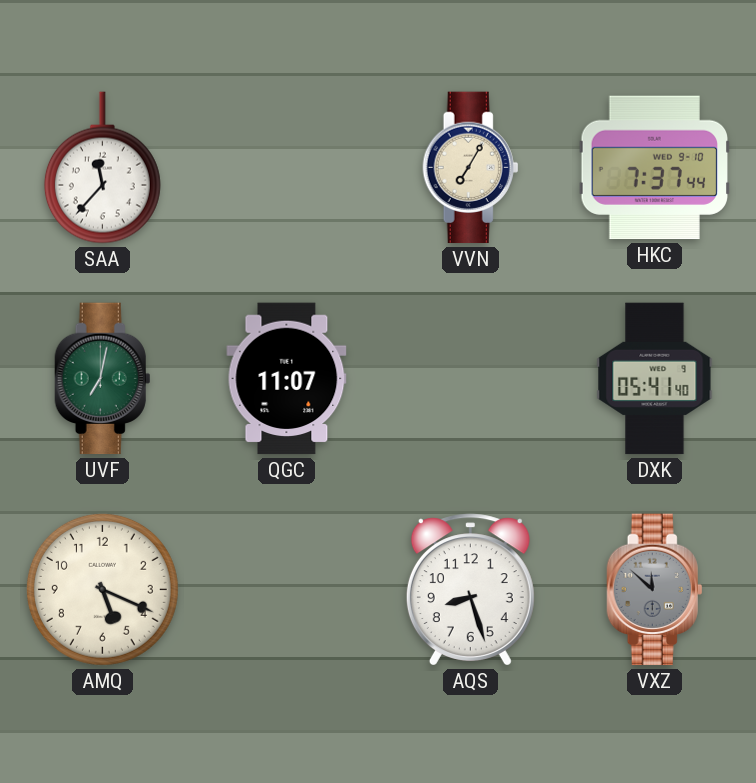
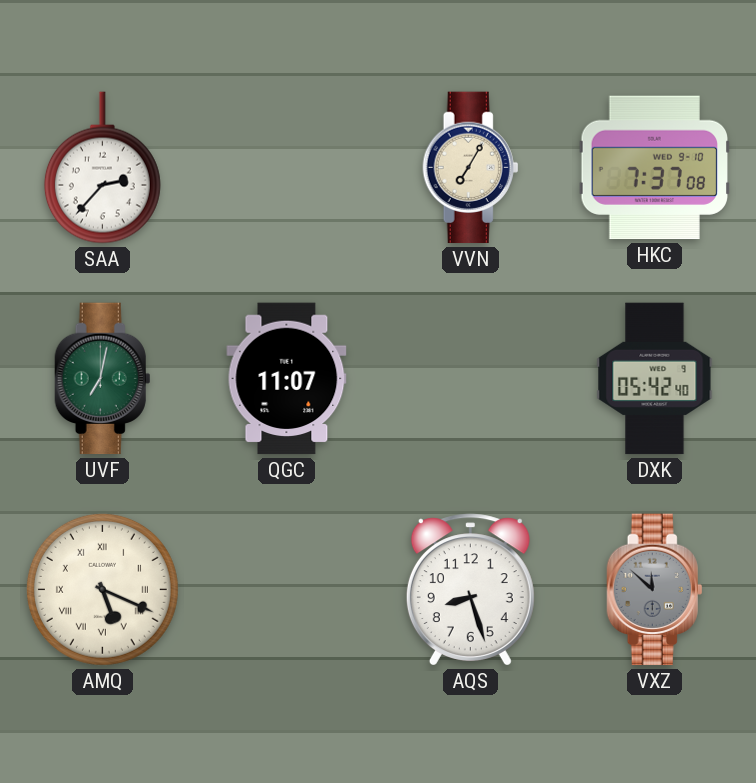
SAA: 11:37 -> 2:37 (102, 168)
HKC: 7:37:44 -> 7:37:08 (655, 168)
DXK: 05:41 -> 05:42 (655, 379)
AMQ numerals: Arabic -> Roman (102, 589)
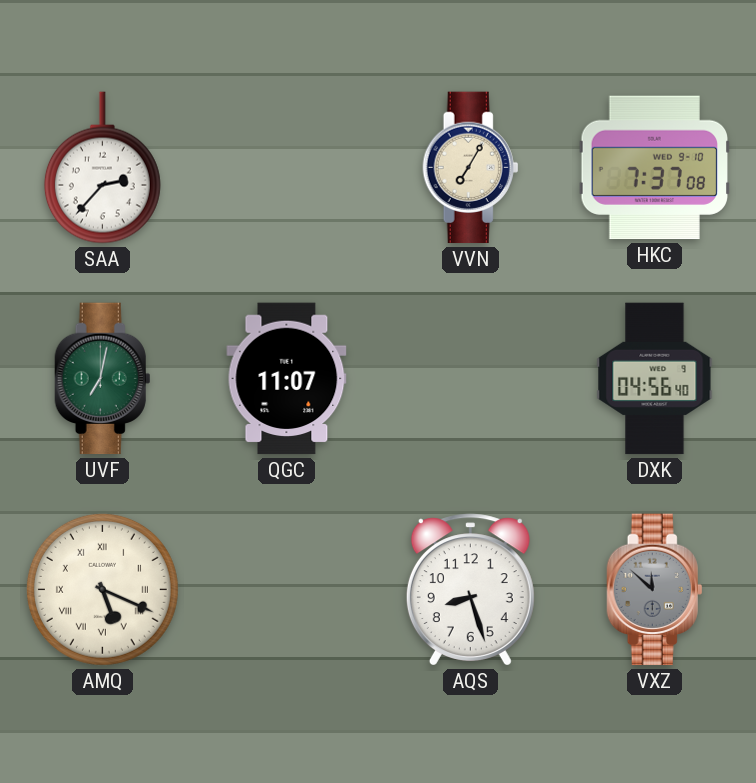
DXK: 05:42 -> 04:56 (655, 379)
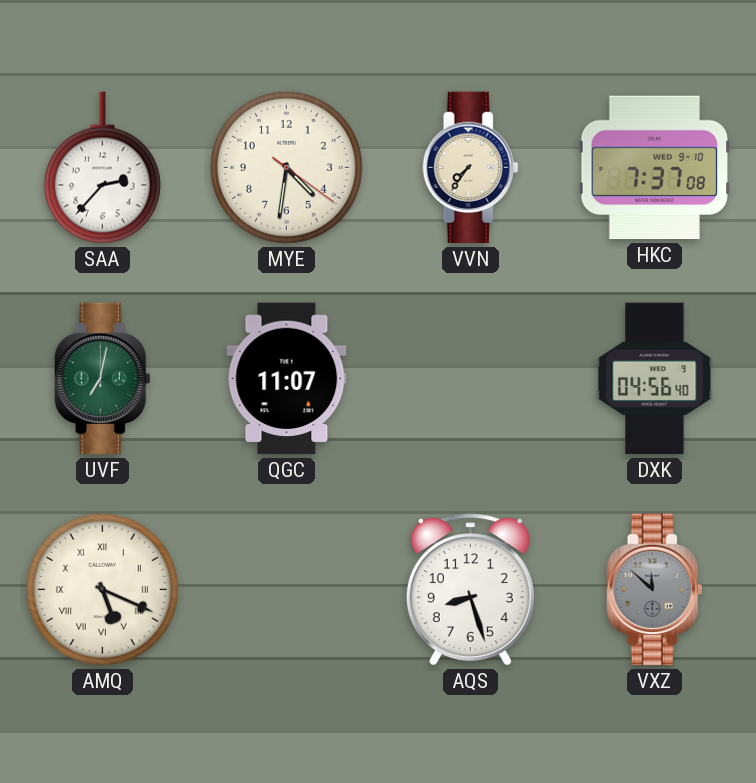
MYE: none -> 4:31 (286, 167)
VVN: 7:05 -> 7:36 (471, 168)
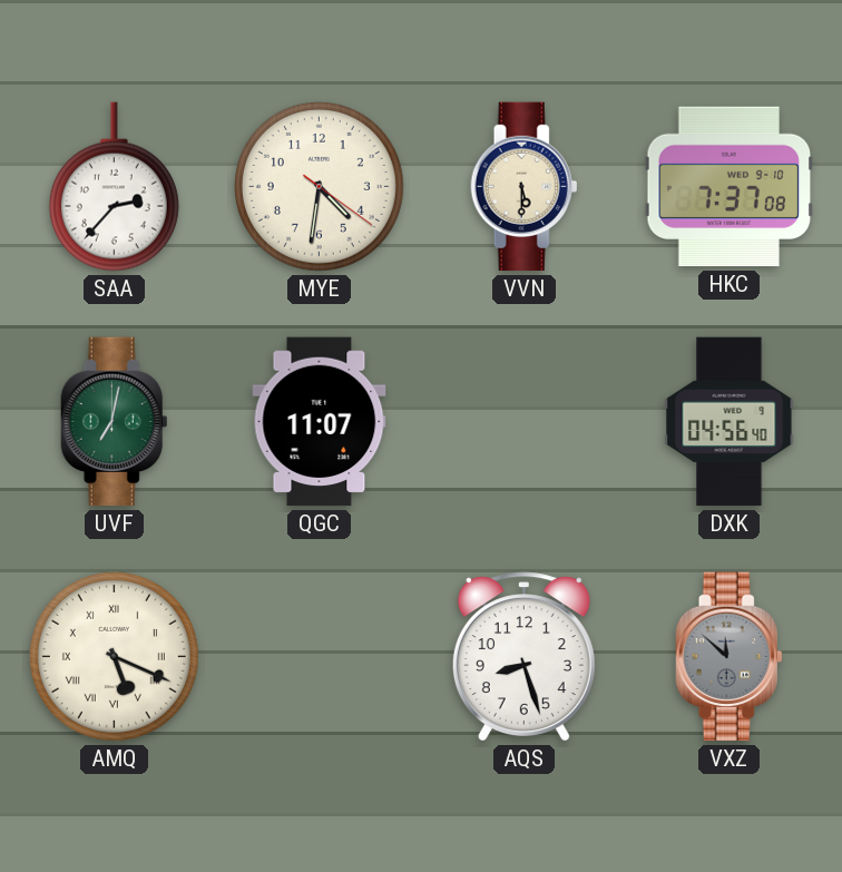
VVN: 7:36 -> 5:30 (525, 187)
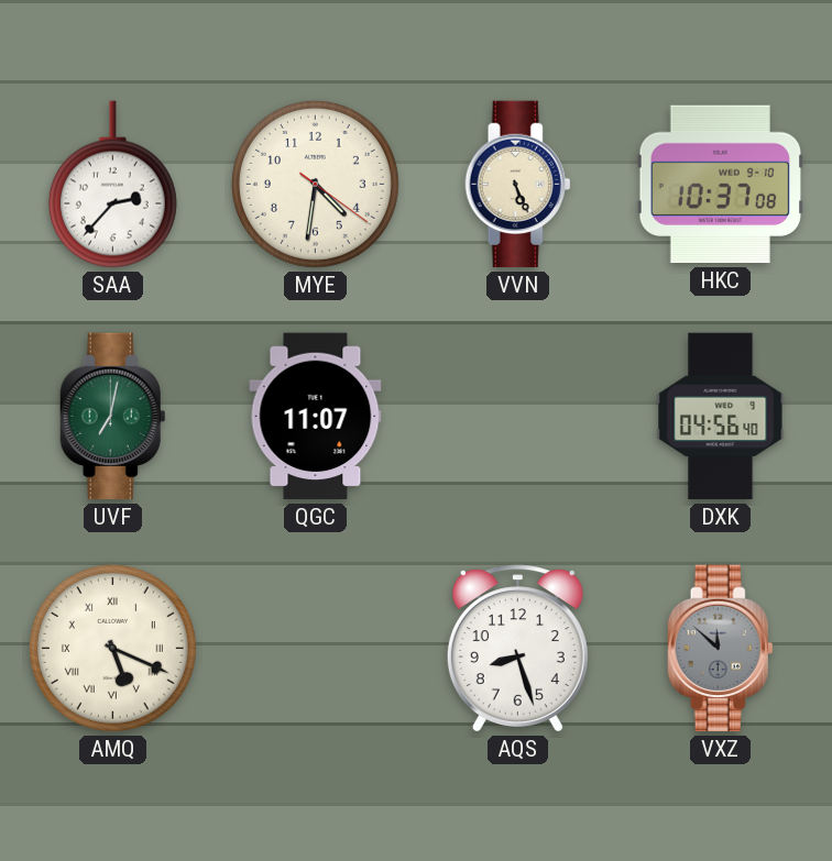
VVN: 5:30 -> 5:26 (518, 185)
HKC: 7:37 -> 10:37 (721, 185)
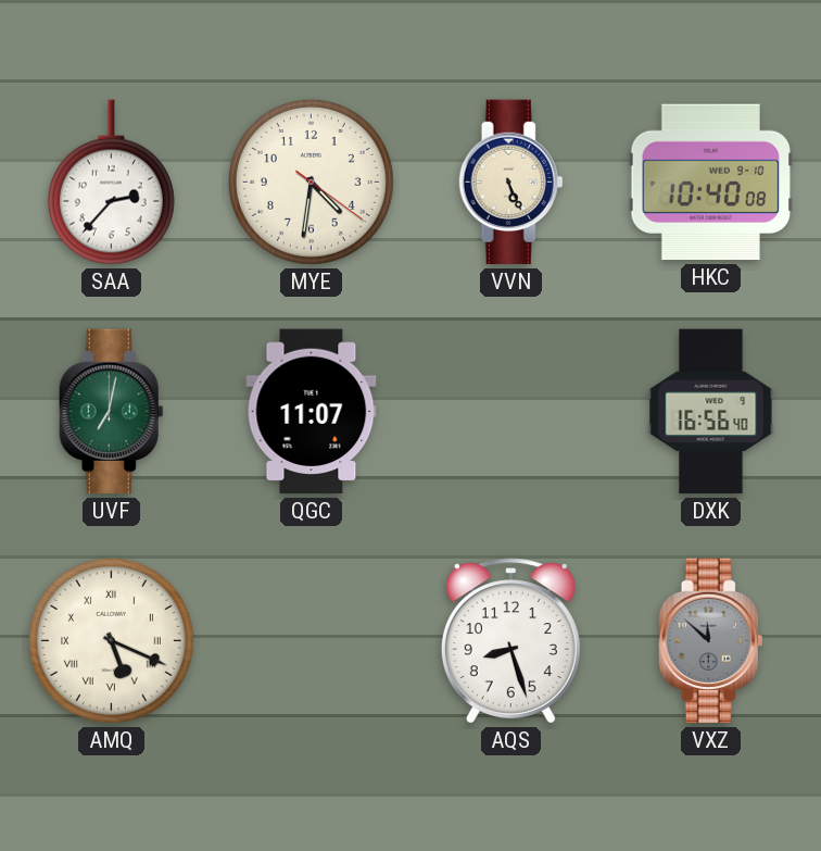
HKC: 10:37 -> 10:40 (711, 183)
DXK: 04:56 -> 16:56 (711, 412)
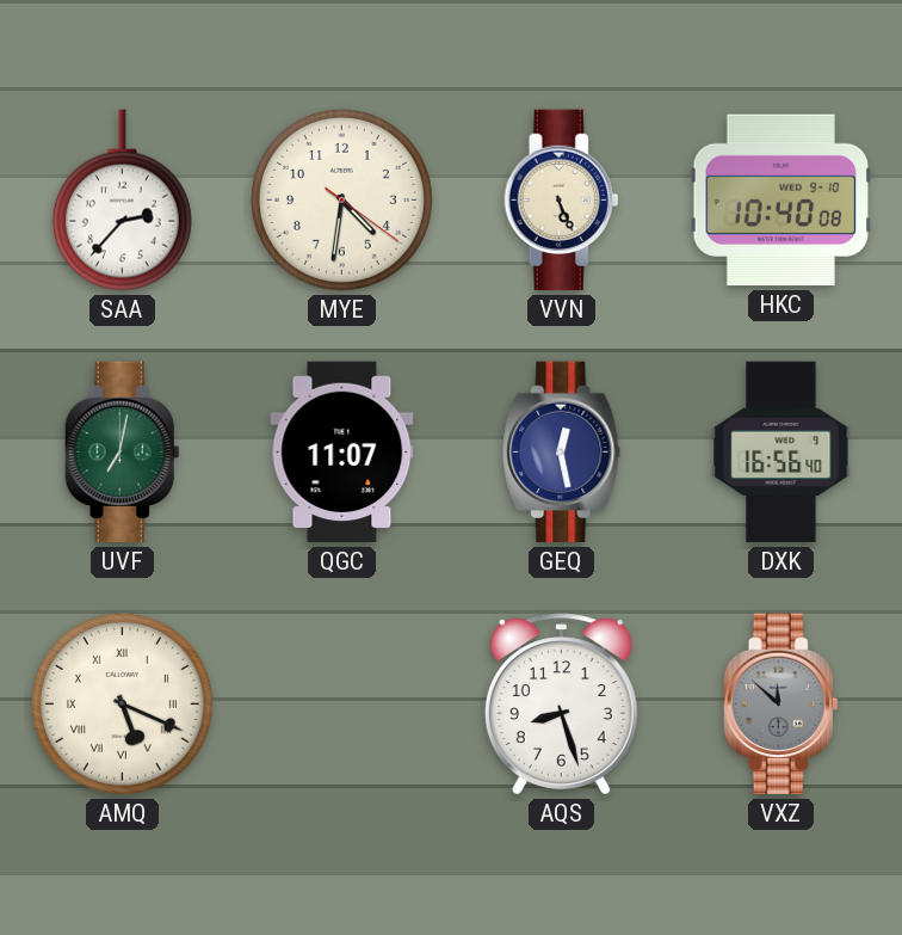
GEQ: none -> 12:28 (562, 453)
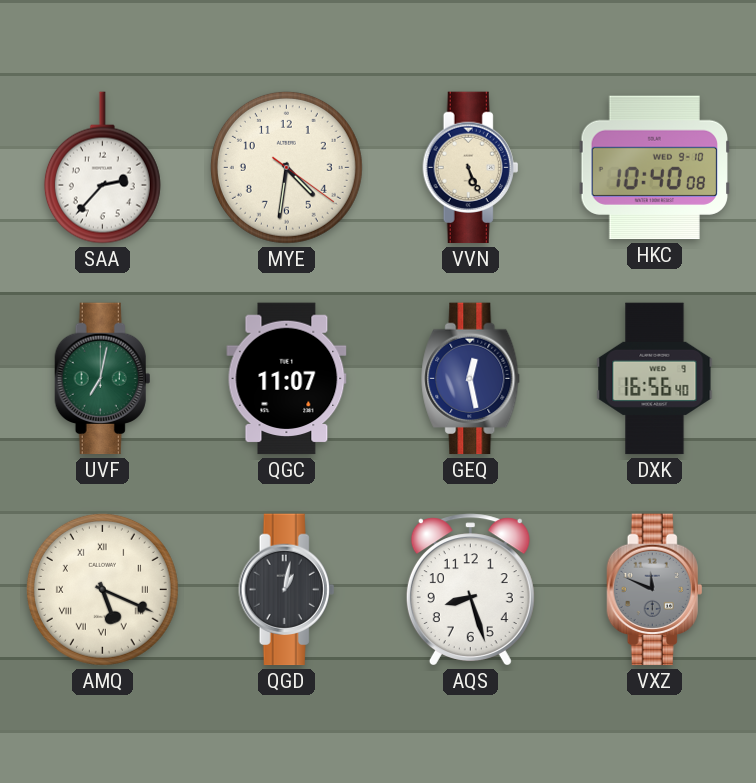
QGD: none -> 1:02 (287, 590)
VXZ: 11:52 -> 11:49 (655, 590)
